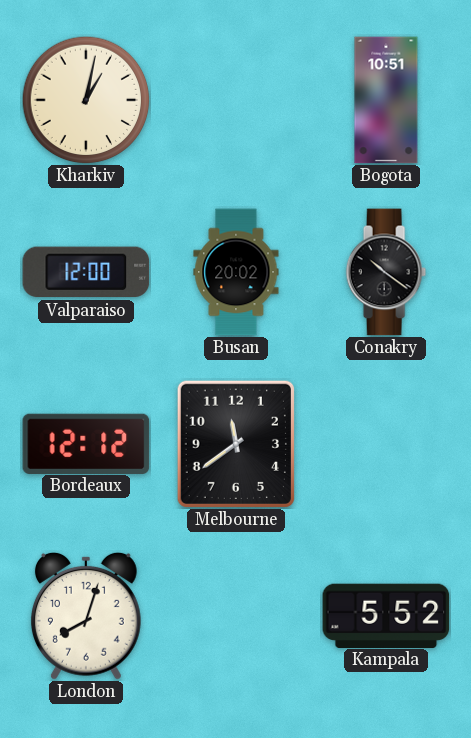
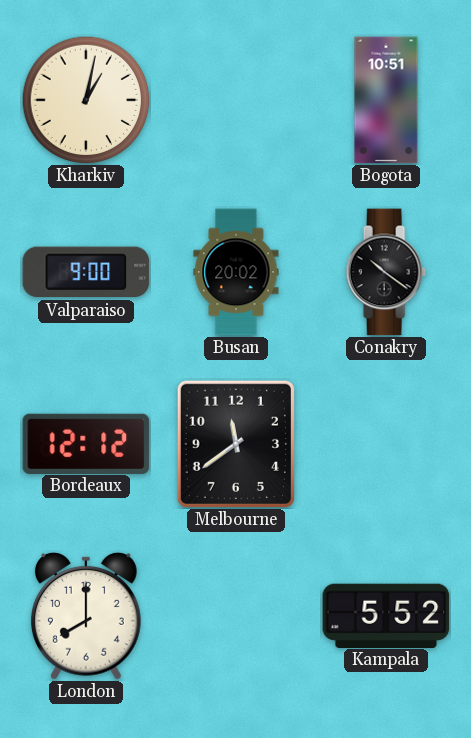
Valparaiso: 12:00 -> 9:00 (86, 272)
London: 8:03 -> 8:00 (86, 616)
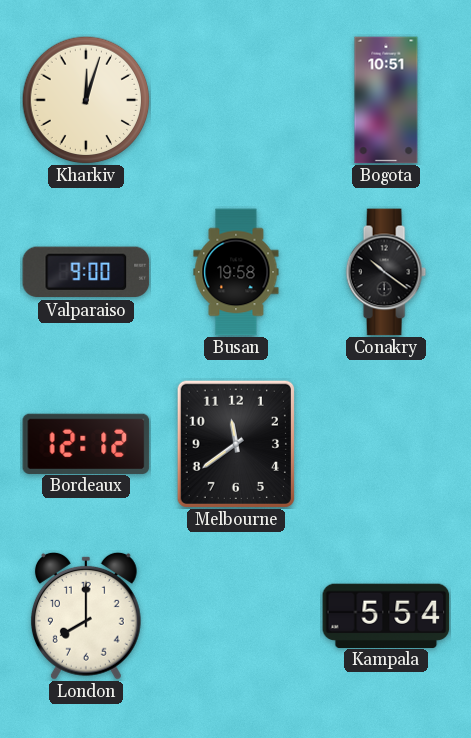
Kharkiv: 1:02 -> 12:03 (86, 100)
Busan: 20:02 -> 19:58 (236, 272)
Kampala: 5:52 -> 5:54 (386, 615)
